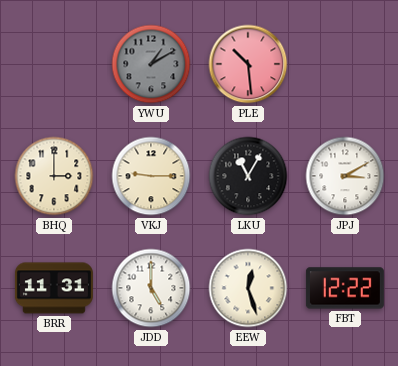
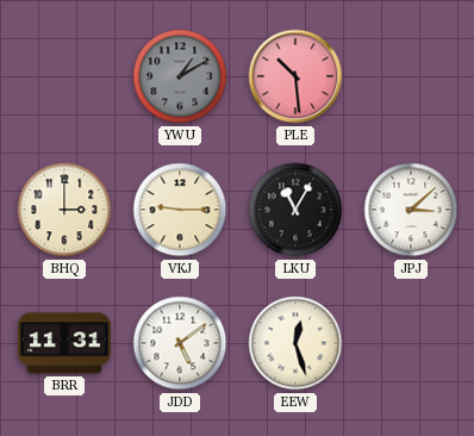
JPJ: 3:10 -> 3:08 (411, 210)
JDD: 5:00 -> 5:09 (180, 343)
FBT: 12:22 -> none (345, 288)
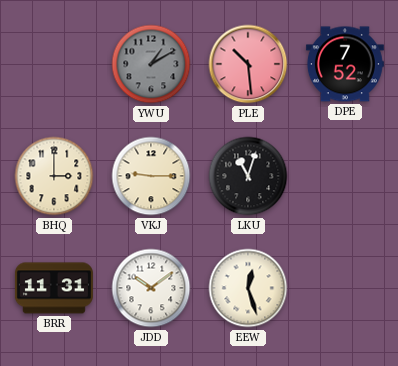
DPE: none -> 7:52 (345, 64)
LKU: 11:05 -> 11:03 (248, 176)
JPJ: 3:08 -> none (411, 210)
JDD: 5:09 -> 10:09 (151, 288)
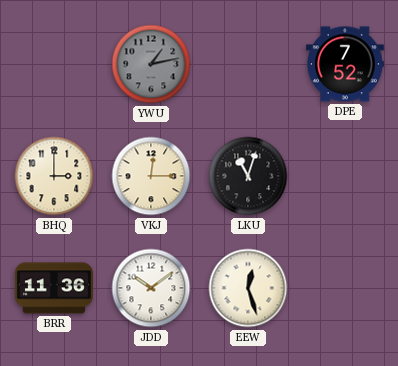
YWU: 1:10 -> 1:13 (151, 64)
PLE: 10:29 -> none (248, 64)
VKJ: 9:15 -> 12:15 (151, 176)
BRR: 11:31 -> 11:36 (54, 288)
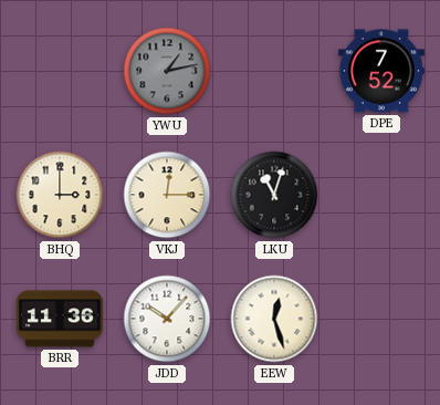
JDD: 10:09 -> 10:07 (167, 319)
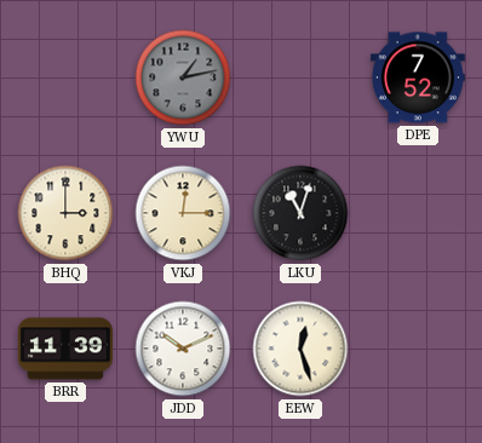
BRR: 11:36 -> 11:39 (65, 349)
JDD: 10:07 -> 10:11 (183, 349)
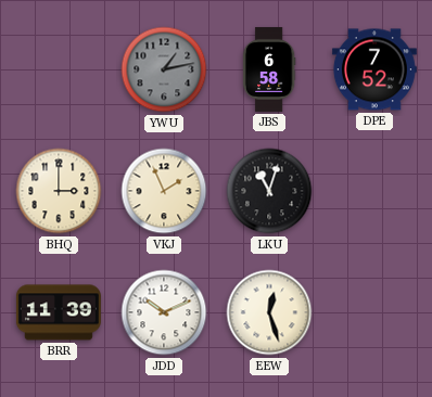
JBS: none -> 6:58 (269, 69)
VKJ: 12:15 -> 1:56 (164, 191)
